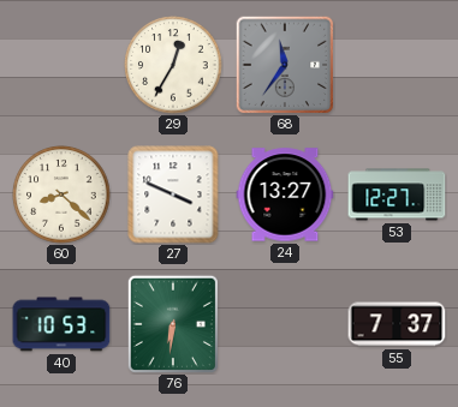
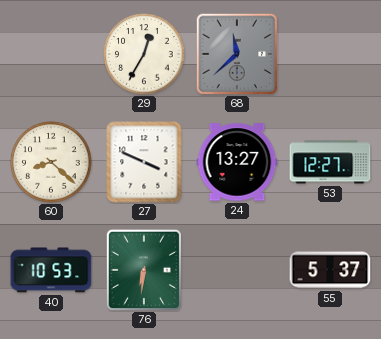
68: 11:36 -> 11:38 (237, 54)
55: 7:37 -> 5:37 (330, 270)
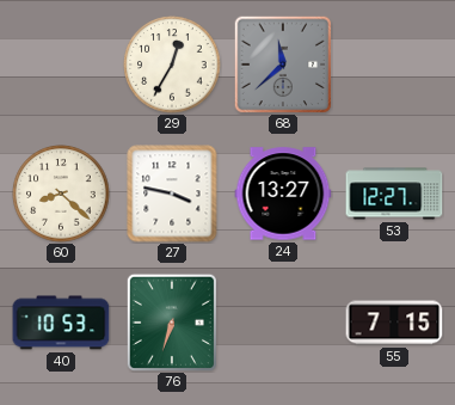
27: 3:49 -> 3:47 (172, 194)
76: 6:31 -> 6:33 (172, 323)
55: 5:37 -> 7:15 (394, 323)
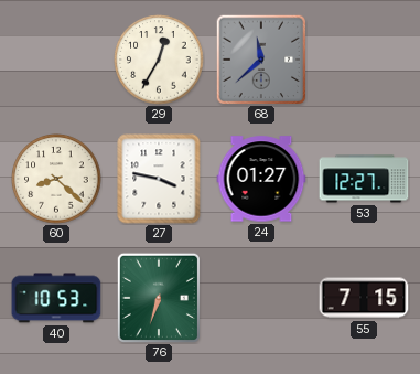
24: 13:27 -> 01:27 (261, 179)
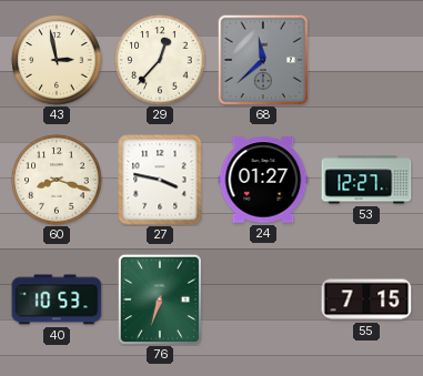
43: none -> 2:58 (57, 60)
29: 12:35 -> 12:37 (160, 60)
60: 8:22 -> 8:18 (57, 180)
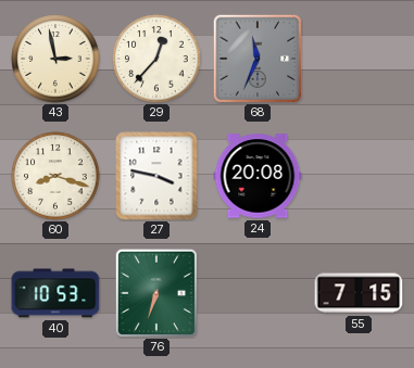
68: 11:38 -> 11:34 (258, 59)
24: 01:27 -> 20:08 (258, 176)
53: 12:27 -> none (366, 180)
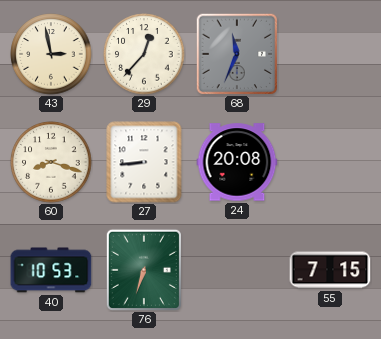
27: 3:47 -> 8:44 (144, 162)
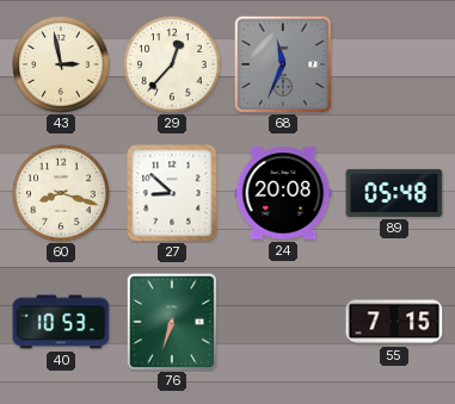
27: 8:44 -> 8:52 (172, 193)
89: none -> 05:48 (394, 193)
